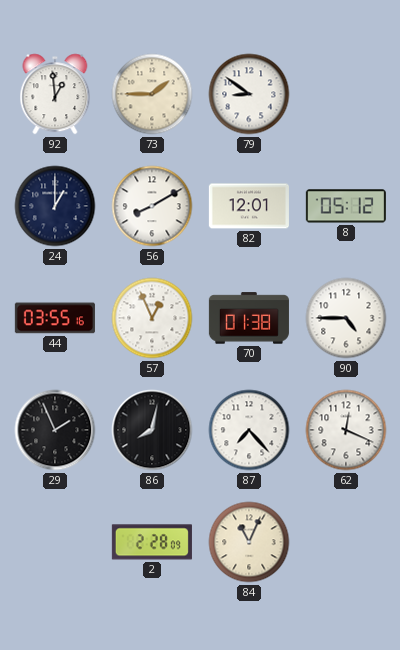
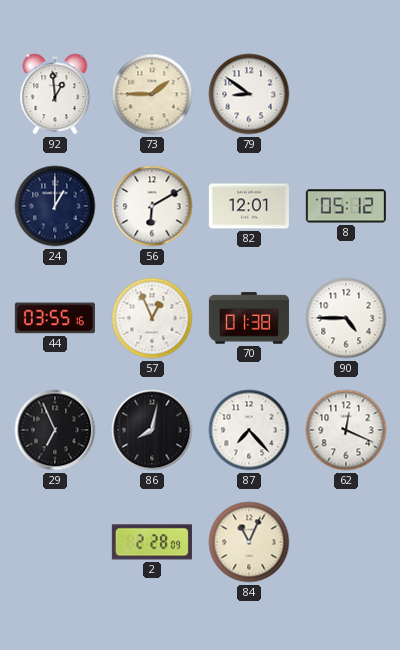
56: 8:10 -> 6:10 (152, 206)
29: 1:56 -> 6:56 (55, 430)
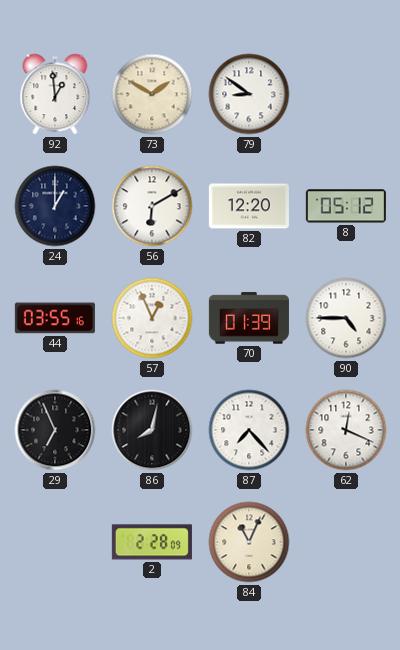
73: 1:45 -> 1:50 (152, 94)
82: 12:01 -> 12:20 (249, 206)
70: 01:38 -> 01:39 (249, 318)
